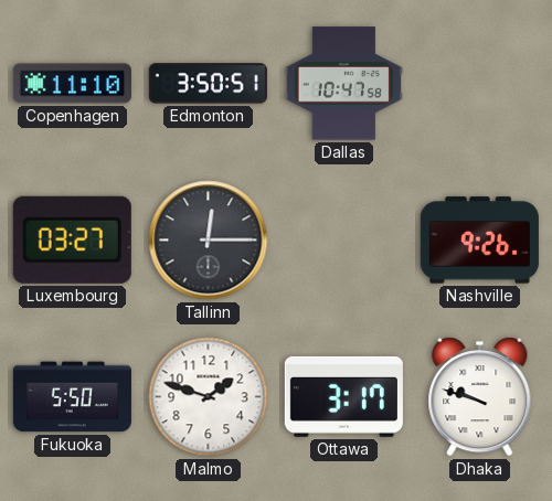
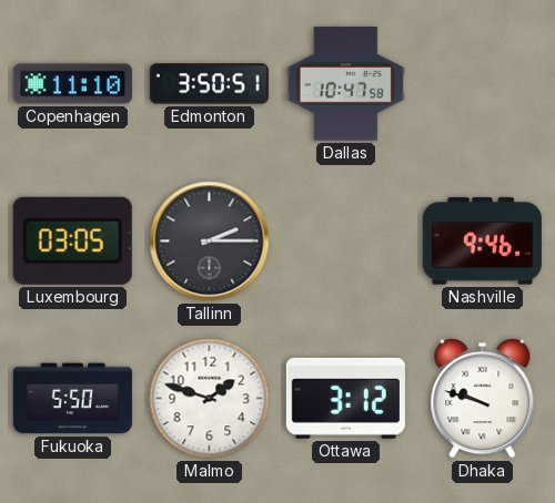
Luxembourg: 03:27 -> 03:05 (72, 240)
Tallinn: 12:15 -> 2:15 (210, 242)
Nashville: 9:26 -> 9:46 (482, 242)
Ottawa: 3:17 -> 3:12 (345, 398)
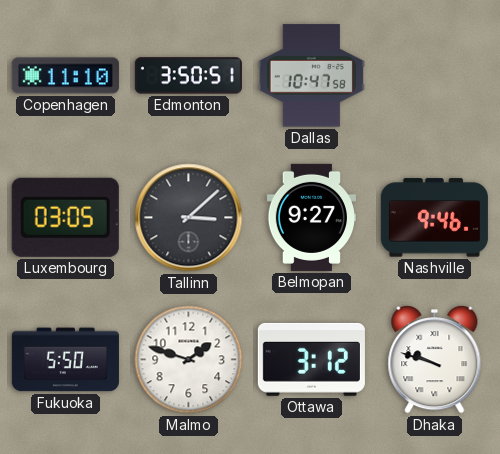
Tallinn: 2:15 -> 3:08 (189, 218)
Belmopan: none -> 9:27 (311, 217)
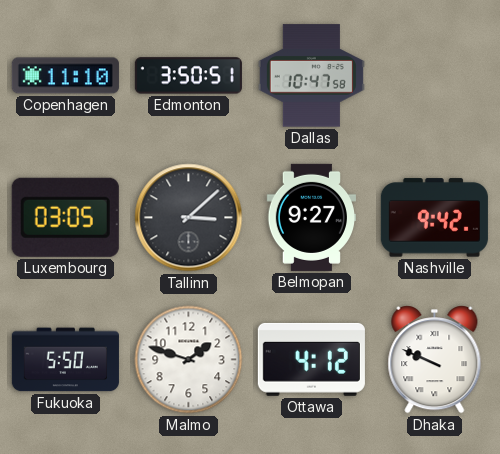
Nashville: 9:46 -> 9:42 (434, 218)
Ottawa: 3:12 -> 4:12 (311, 359)
Dhaka: 9:48 -> 9:49 (435, 360)
